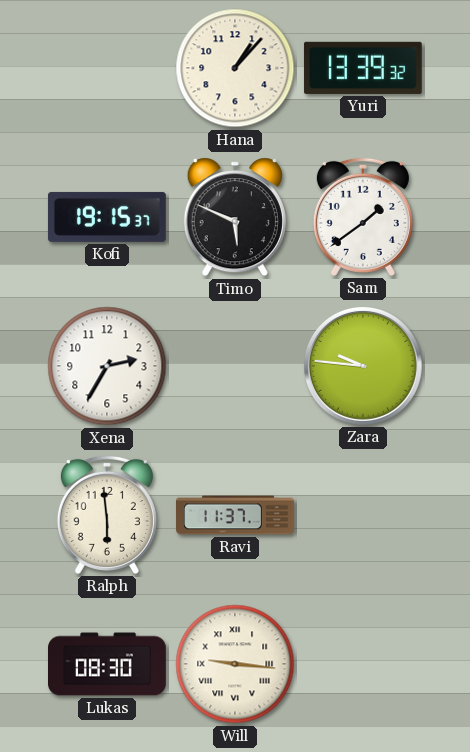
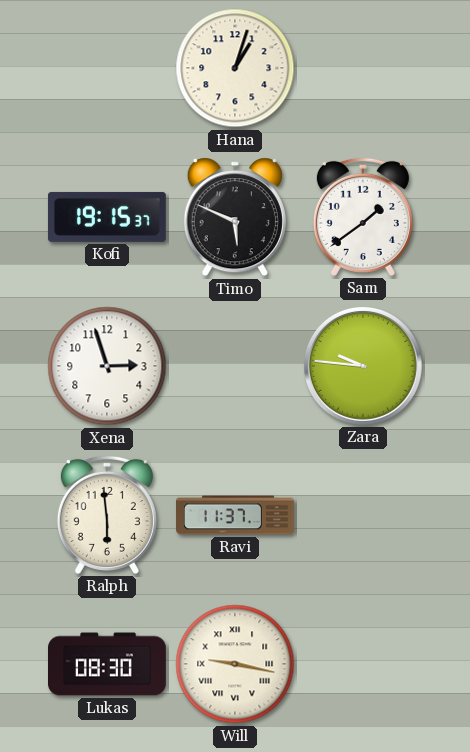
Hana: 1:07 -> 1:03 (235, 68)
Yuri: 13:39 -> none (363, 68)
Xena: 2:35 -> 2:57 (107, 366)
Will: 9:16 -> 9:17 (235, 664)
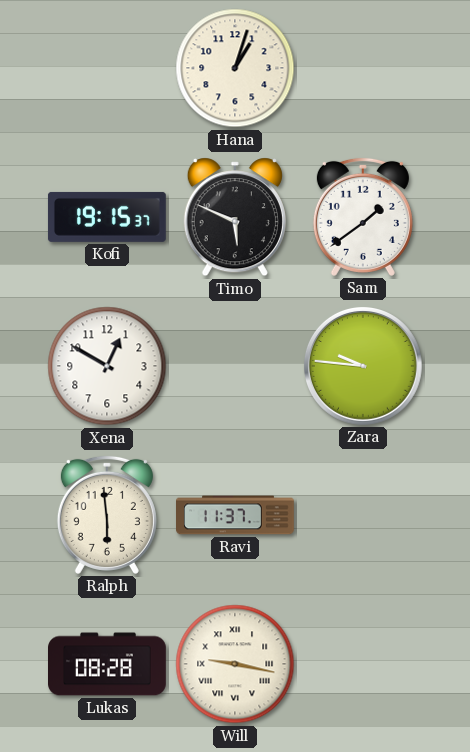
Xena: 2:57 -> 12:50 (107, 366)
Lukas: 08:30 -> 08:28 (108, 664)
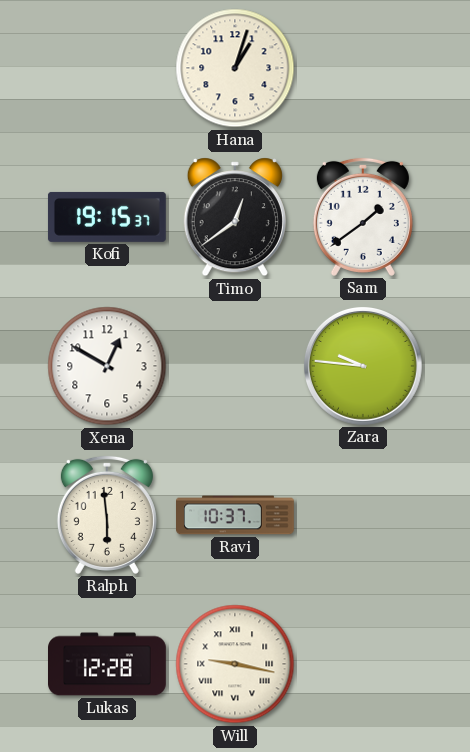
Timo: 5:49 -> 12:39 (235, 217)
Ravi: 11:37 -> 10:37 (236, 515)
Lukas: 08:28 -> 12:28 (108, 664)
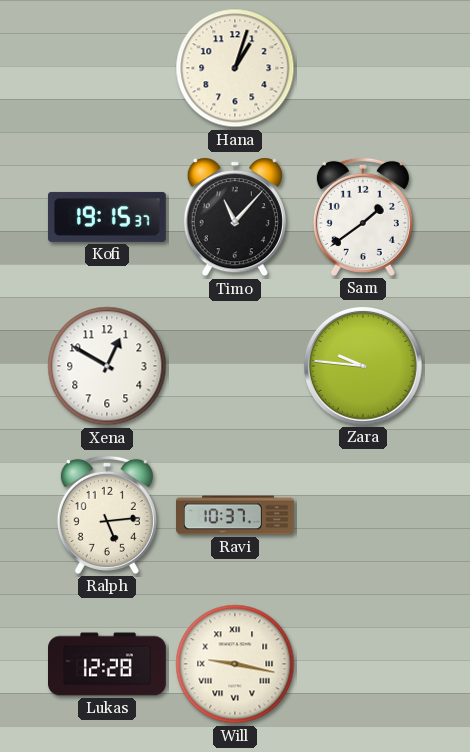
Timo: 12:39 -> 11:07 (235, 217)
Ralph: 5:59 -> 5:14 (107, 515)
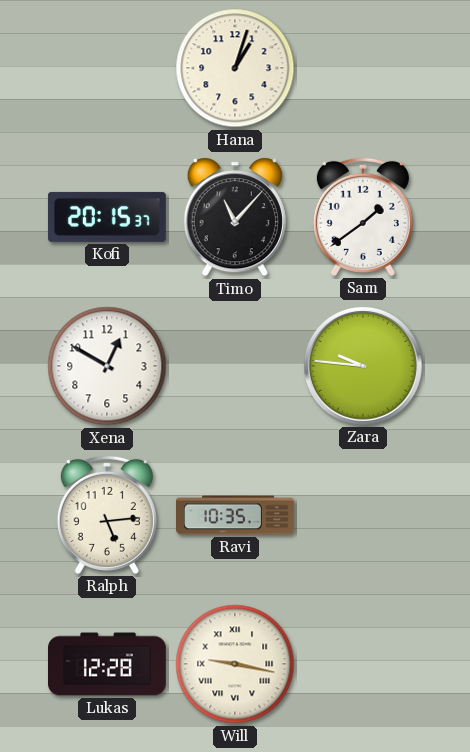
Kofi: 19:15 -> 20:15 (107, 217)
Ravi: 10:37 -> 10:35 (236, 515)
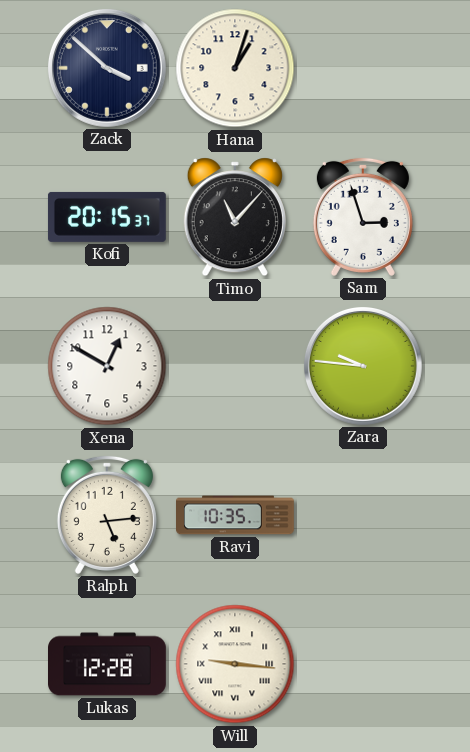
Zack: none -> 3:52 (107, 68)
Sam: 1:39 -> 2:57 (363, 217)
Will: 9:17 -> 9:16 (235, 664)
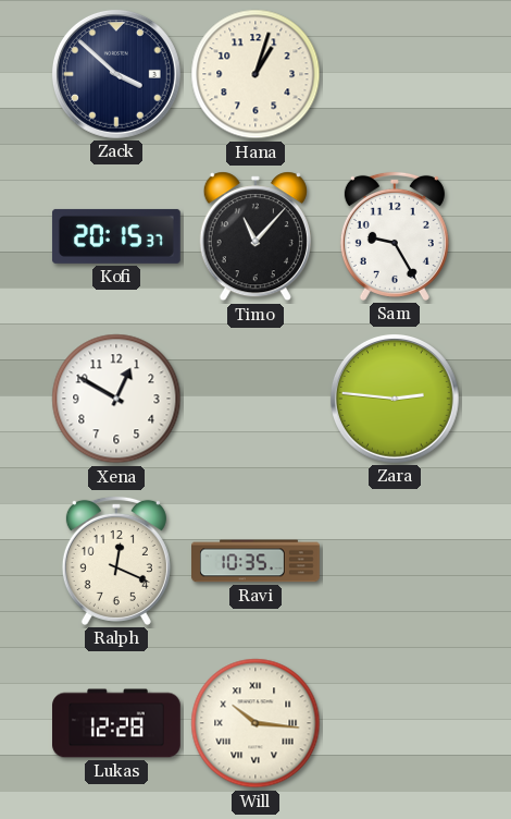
Sam: 2:57 -> 9:25 (395, 236)
Zara: 9:46 -> 2:46 (395, 399)
Ralph: 5:14 -> 12:19 (116, 561)
Will: 9:16 -> 10:16 (255, 723)
